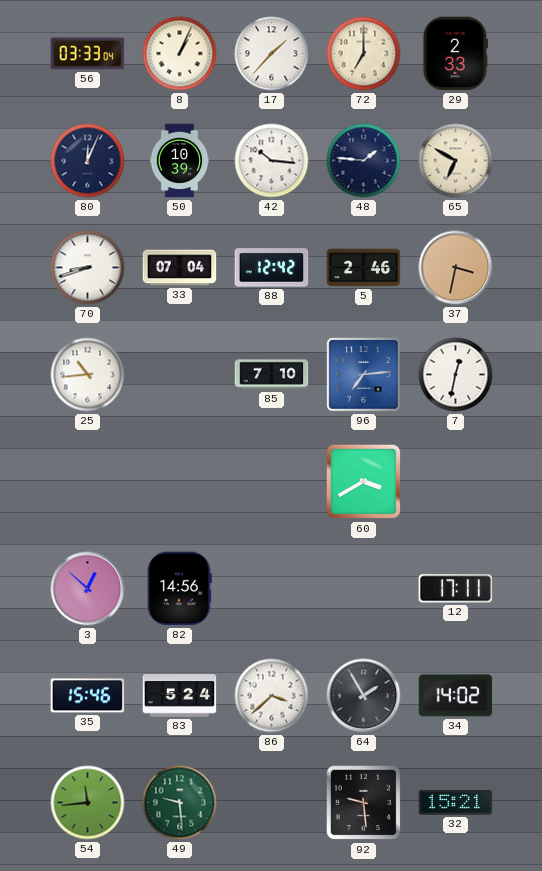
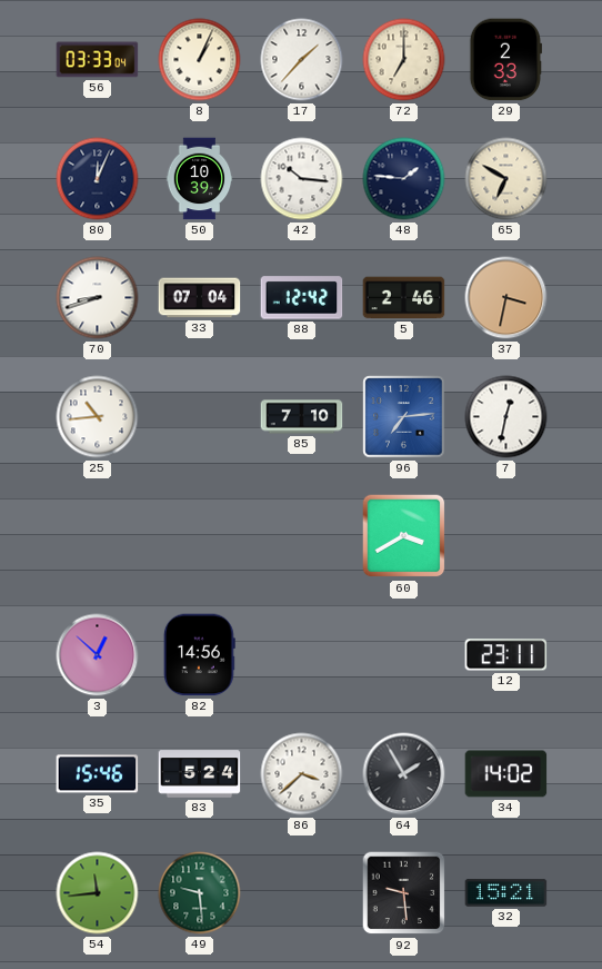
12: 17:11 -> 23:11 (506, 655)
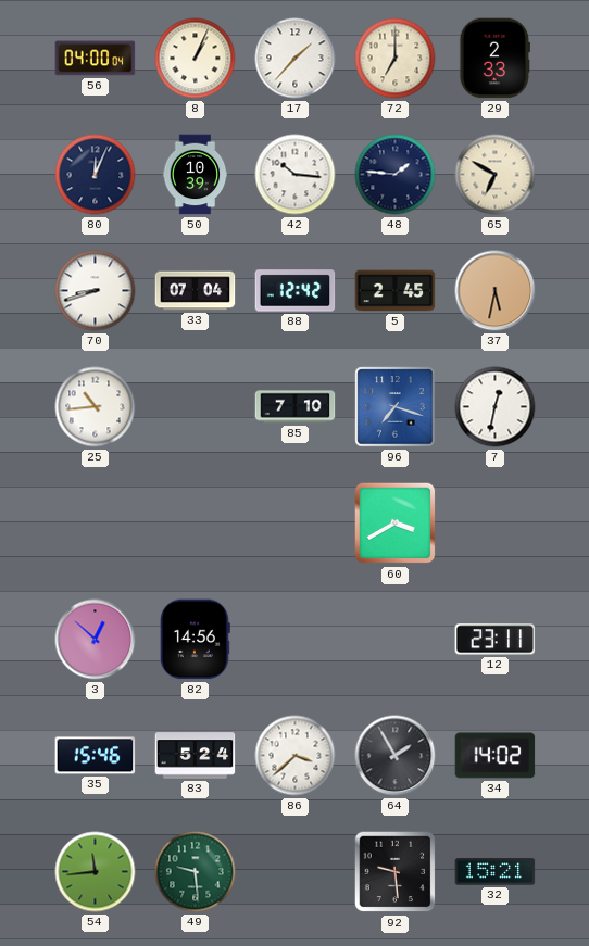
56: 03:33 -> 04:00 (96, 59)
5: 2:46 -> 2:45 (396, 291)
37: 3:32 -> 5:32 (496, 291)
96: 7:14 -> 7:18 (396, 407)
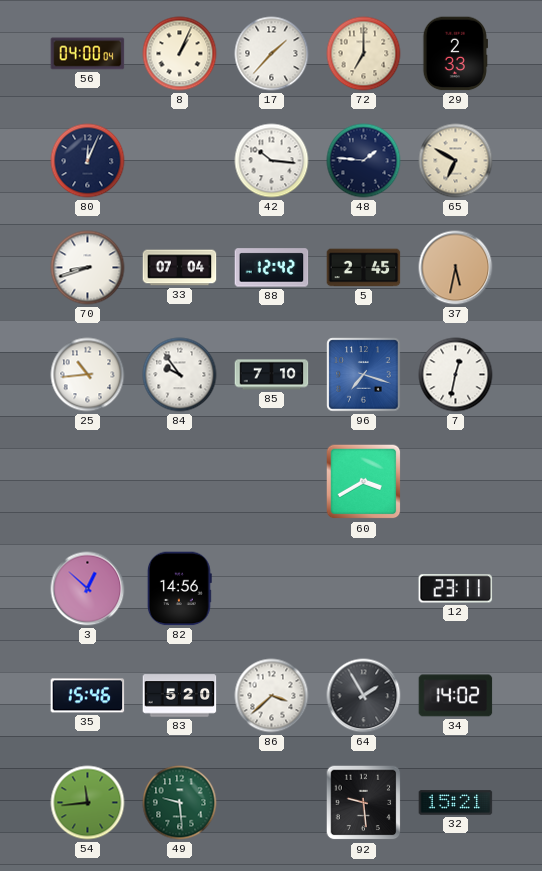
50: 10:39 -> none (196, 175)
84: none -> 9:54 (180, 375)
83: 5:24 -> 5:20 (180, 696)
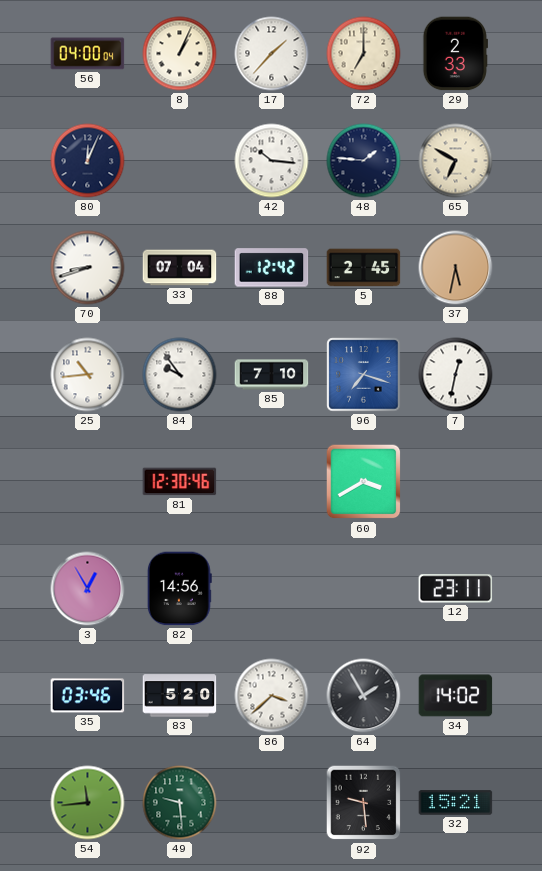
81: none -> 12:30 (180, 482)
3: 12:52 -> 12:55 (88, 589)
35: 15:46 -> 03:46 (88, 696)
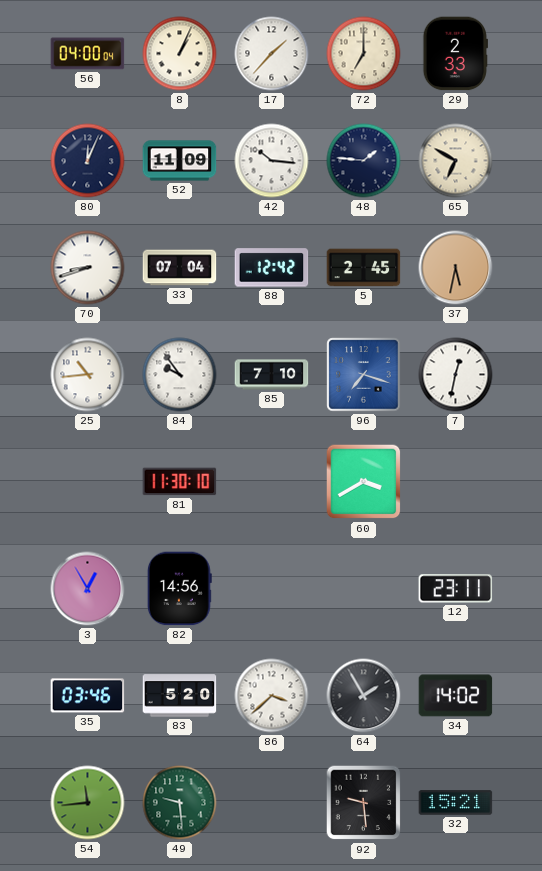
52: none -> 11:09 (180, 161)
81: 12:30 -> 11:30 (180, 482)
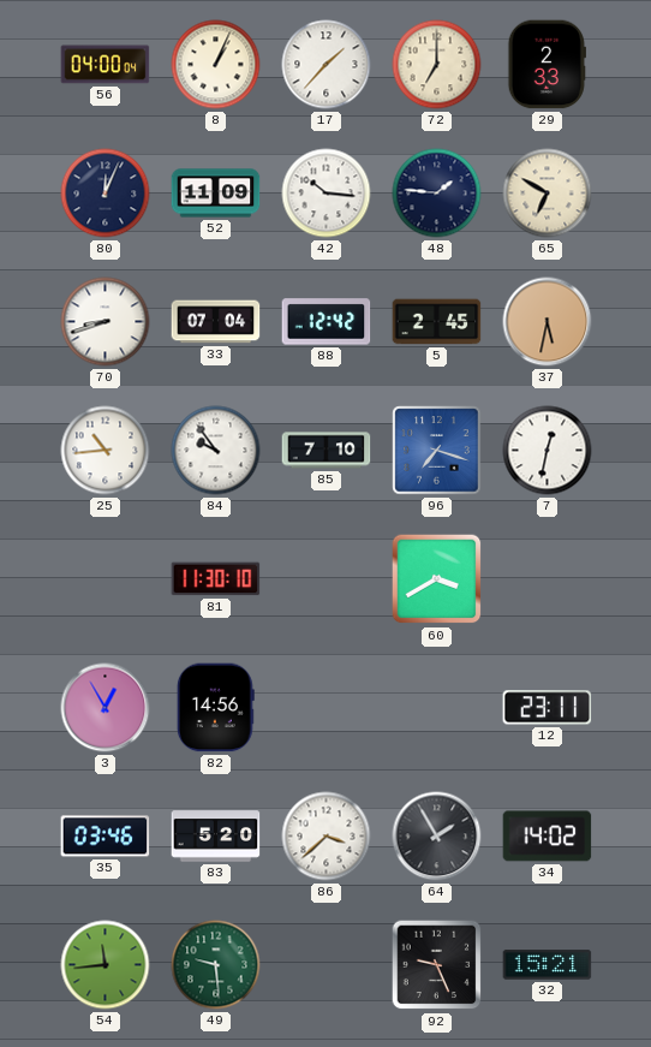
92: 9:29 -> 9:26 (437, 965)
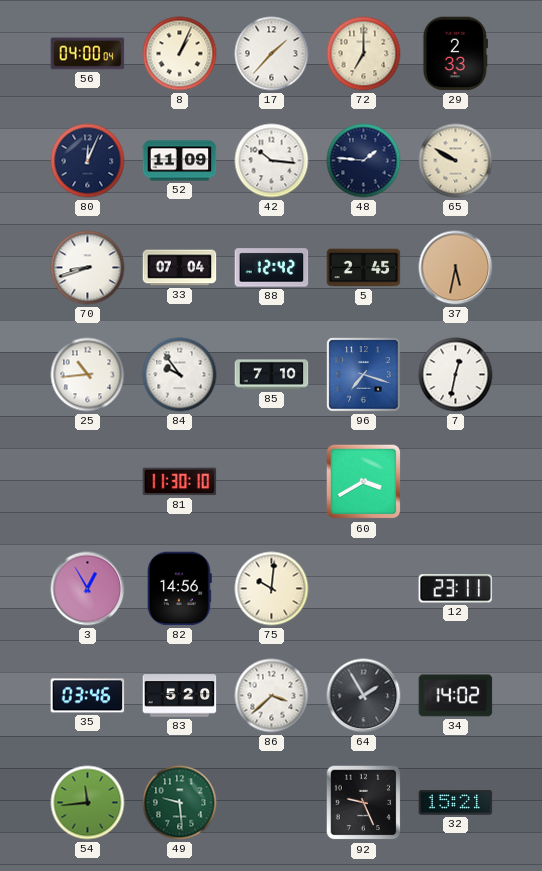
65: 6:50 -> 9:50 (456, 161)
75: none -> 10:01 (272, 589)
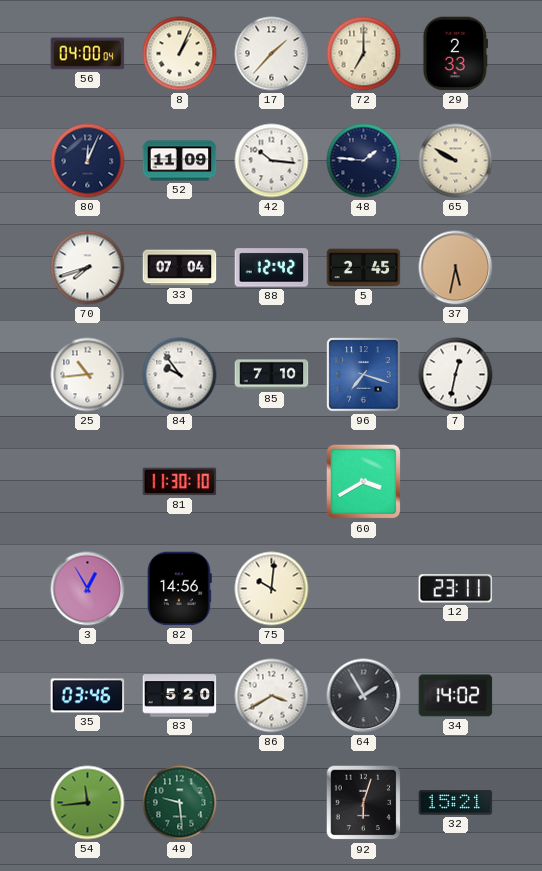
70: 8:42 -> 7:42 (88, 268)
86: 3:38 -> 3:40 (272, 696)
92: 9:26 -> 6:03 (364, 803)
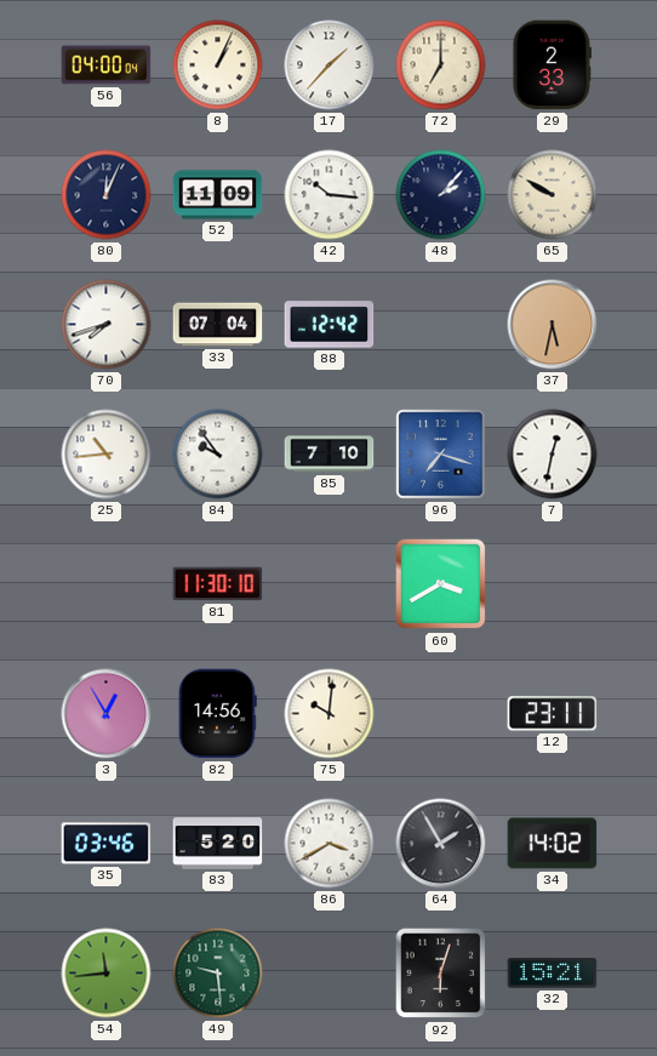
48: 1:46 -> 2:07 (441, 195)
5: 2:45 -> none (364, 268)
